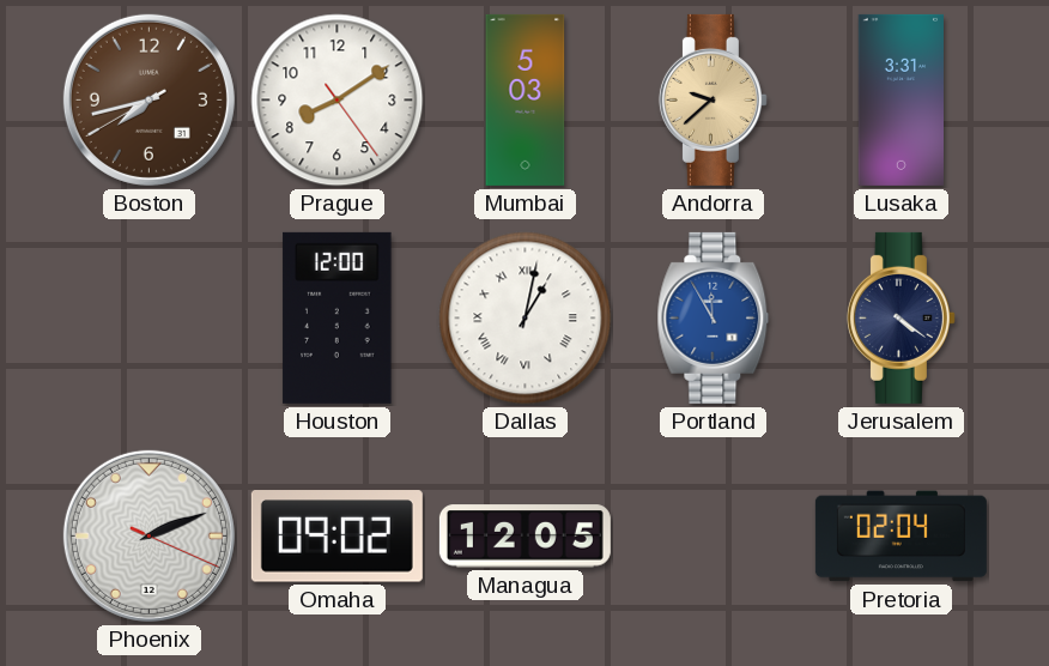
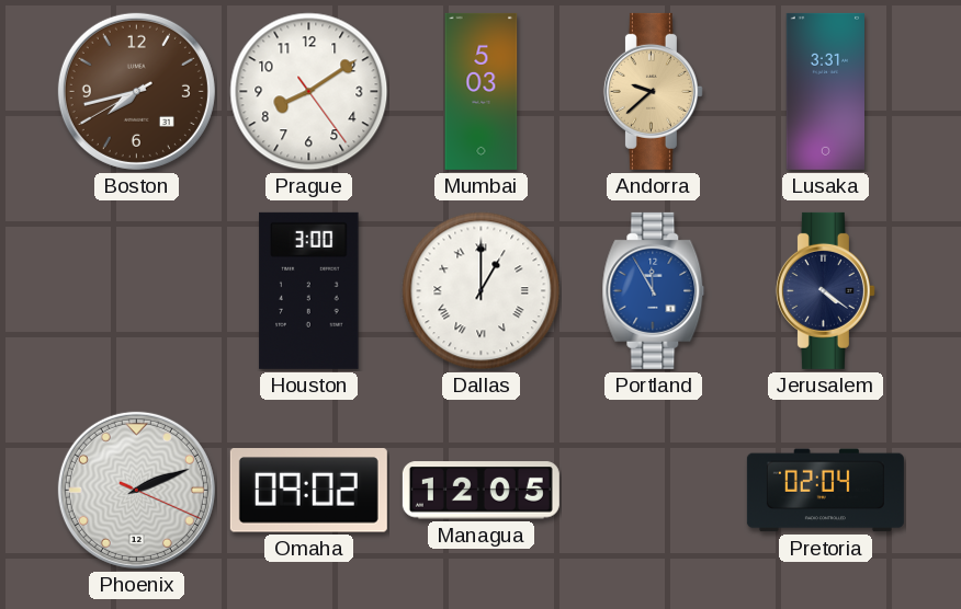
Houston: 12:00 -> 3:00 (309, 290)
Dallas: 1:02 -> 1:00 (482, 291)
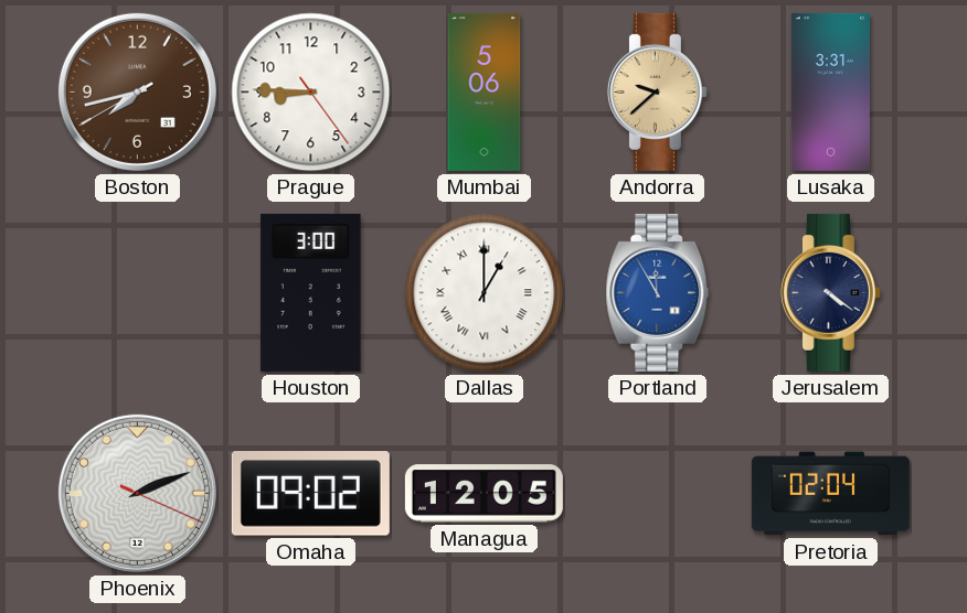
Prague: 8:09 -> 8:45 (311, 93)
Mumbai: 5:03 -> 5:06 (485, 92)
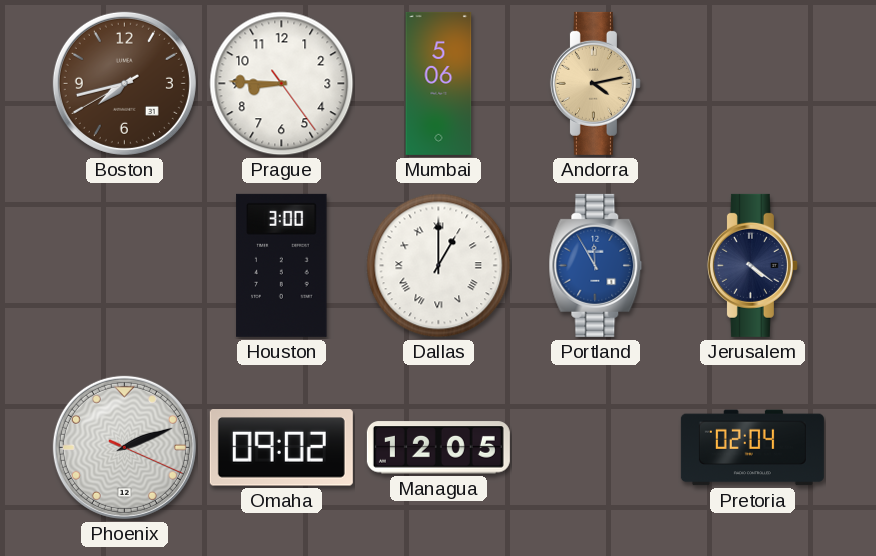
Andorra: 9:38 -> 4:13 (595, 83)
Lusaka: 3:31 -> none (830, 92)
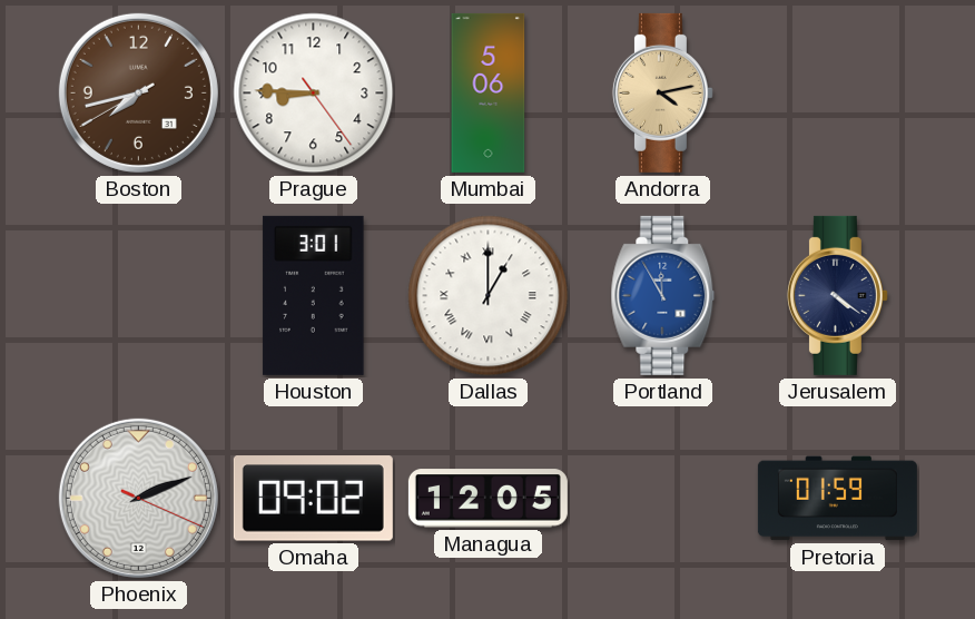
Houston: 3:00 -> 3:01 (314, 295)
Pretoria: 02:04 -> 01:59 (837, 499)
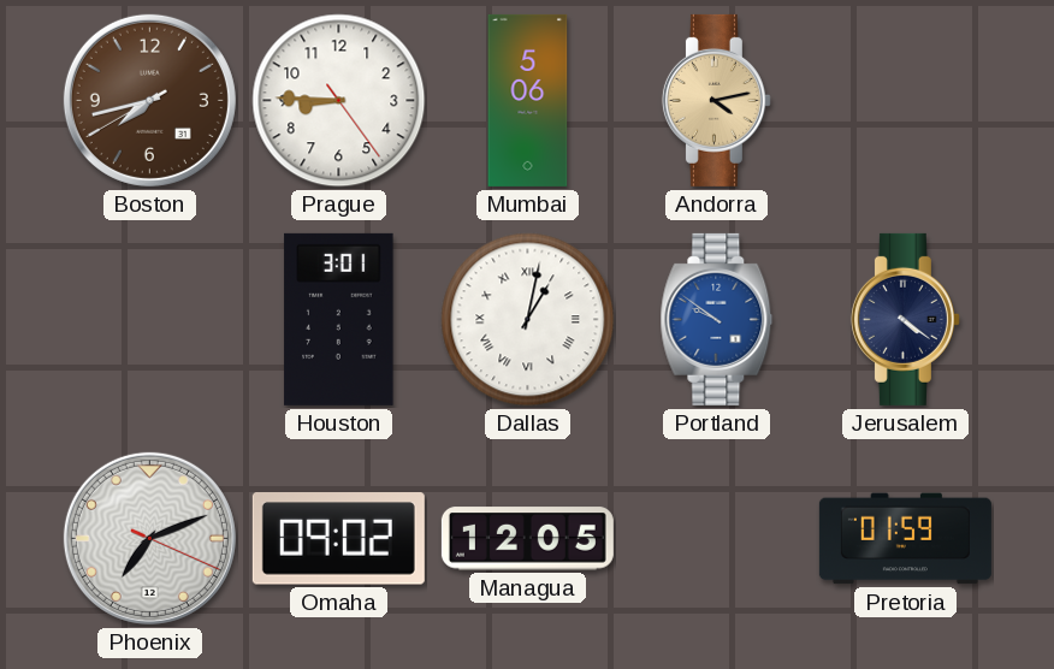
Dallas: 1:00 -> 1:02 (528, 320)
Portland: 11:55 -> 9:51 (717, 319)
Phoenix: 2:11 -> 7:11 (149, 538)
